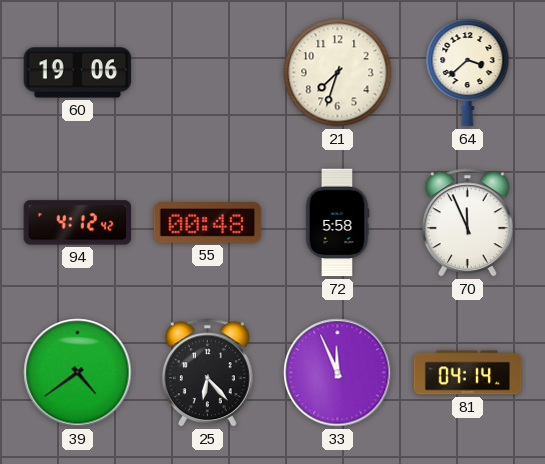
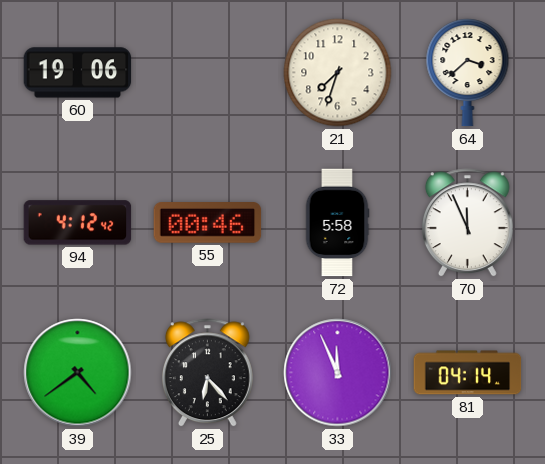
55: 00:48 -> 00:46 (208, 223)
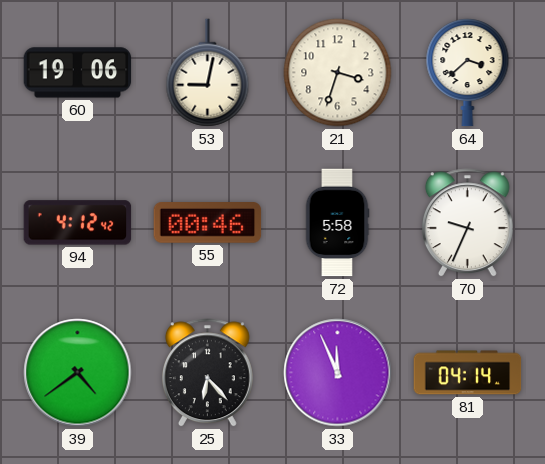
53: none -> 9:02 (208, 73)
21: 7:33 -> 3:33 (338, 73)
70: 11:56 -> 9:34 (467, 223)
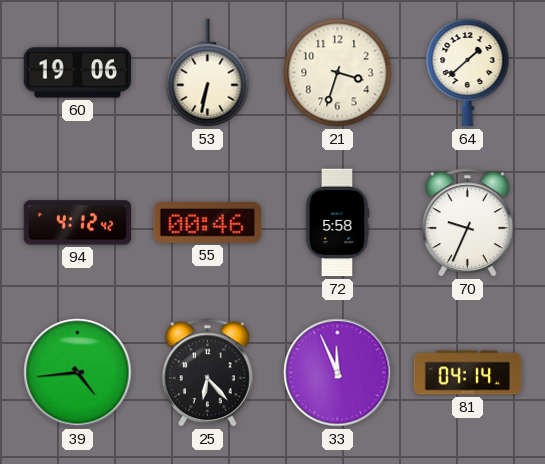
53: 9:02 -> 6:32 (208, 73)
64: 3:38 -> 1:38 (468, 73)
39: 4:39 -> 4:44 (78, 373)
